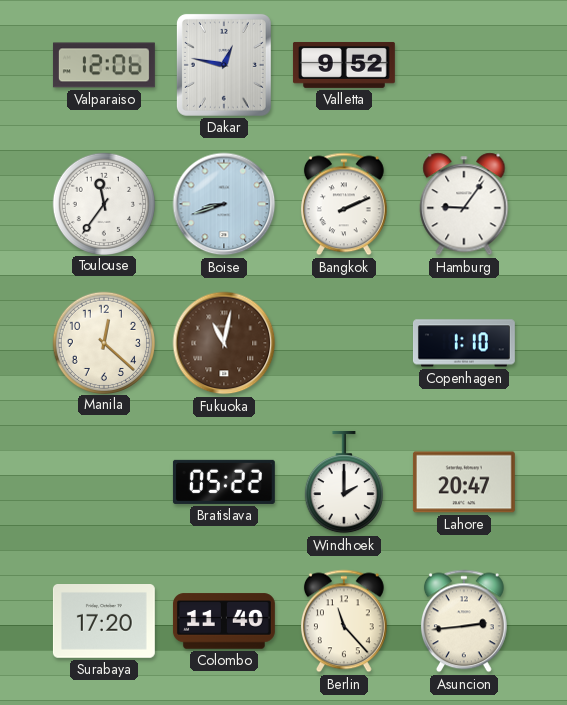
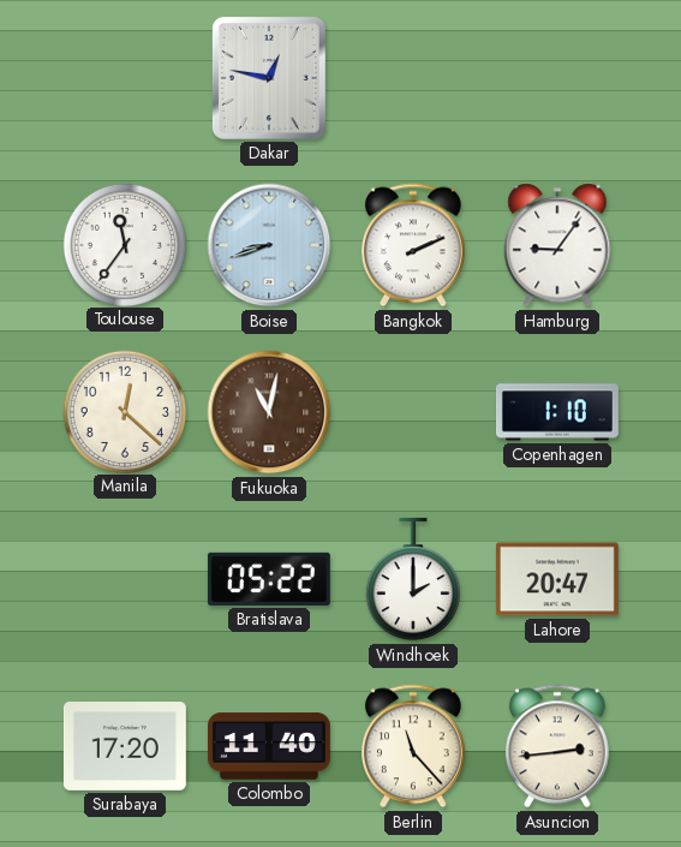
Valparaiso: 12:06 -> none (104, 65)
Valletta: 9:52 -> none (344, 65)
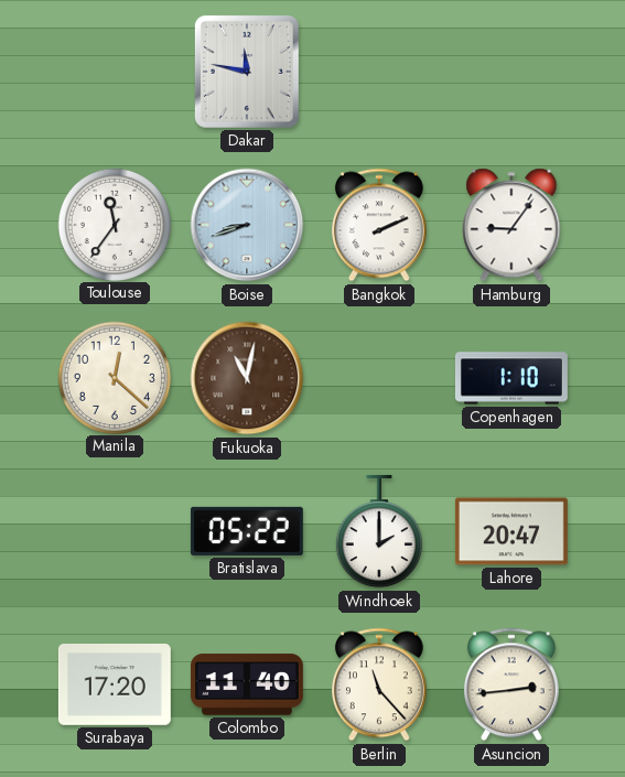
Dakar: 12:47 -> 11:47 (247, 72)
